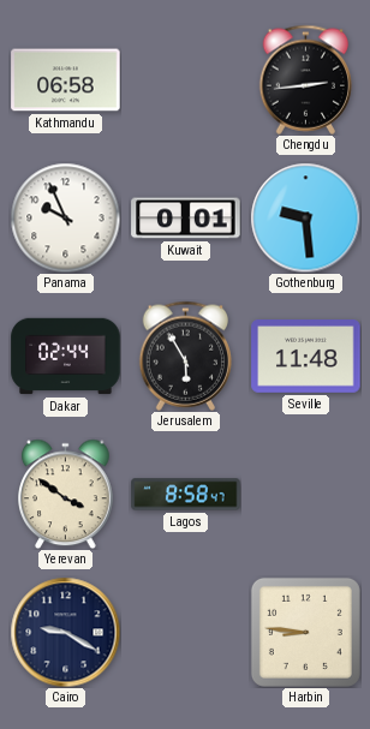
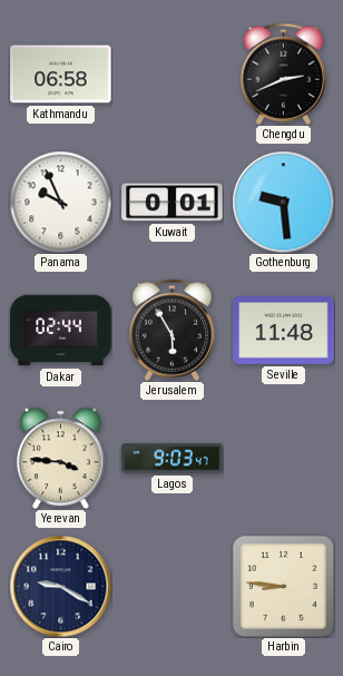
Chengdu: 2:44 -> 2:41 (284, 74)
Yerevan: 3:51 -> 3:46 (61, 458)
Lagos: 8:58 -> 9:03 (173, 459)
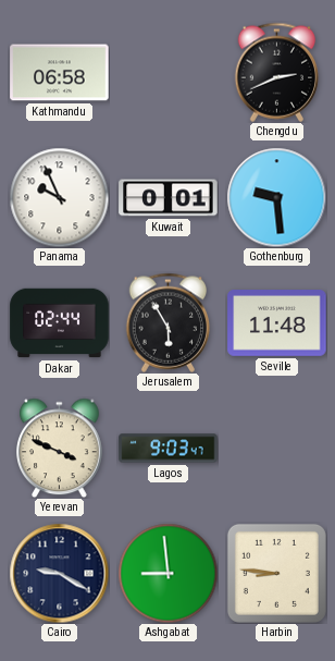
Yerevan: 3:46 -> 3:49 (60, 448)
Ashgabat: none -> 8:59 (167, 573)
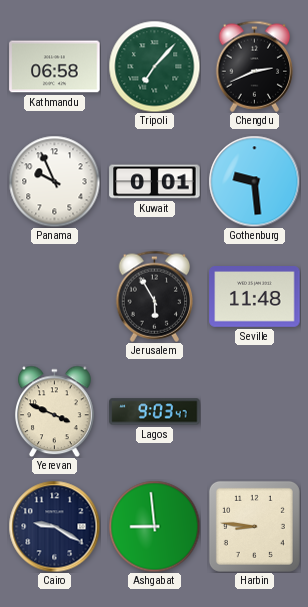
Tripoli: none -> 7:07 (154, 66)
Dakar: 02:44 -> none (60, 323)
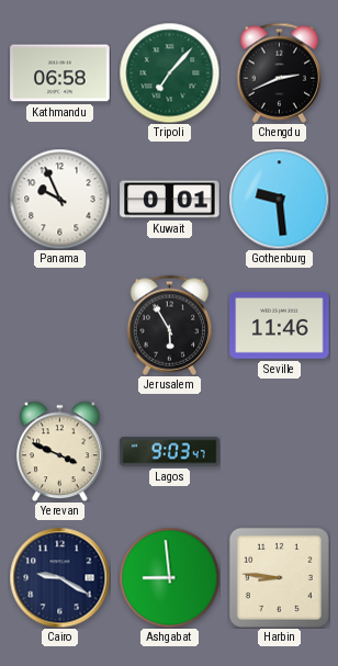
Seville: 11:48 -> 11:46 (280, 326)
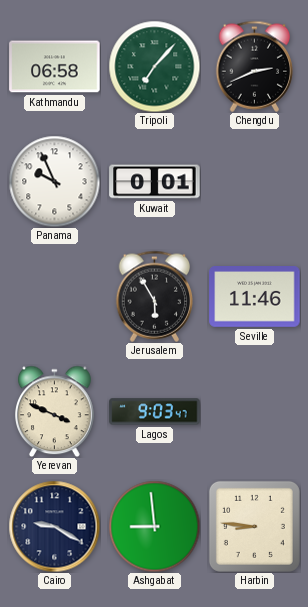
Gothenburg: 9:29 -> none (279, 199)
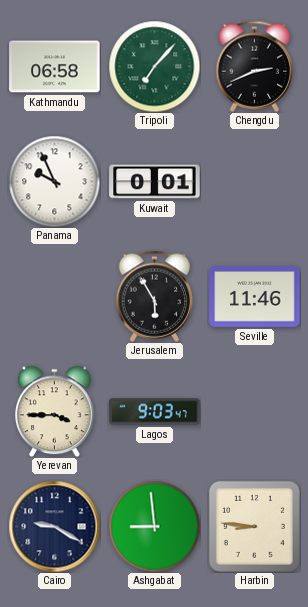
Yerevan: 3:49 -> 3:45 (55, 411)
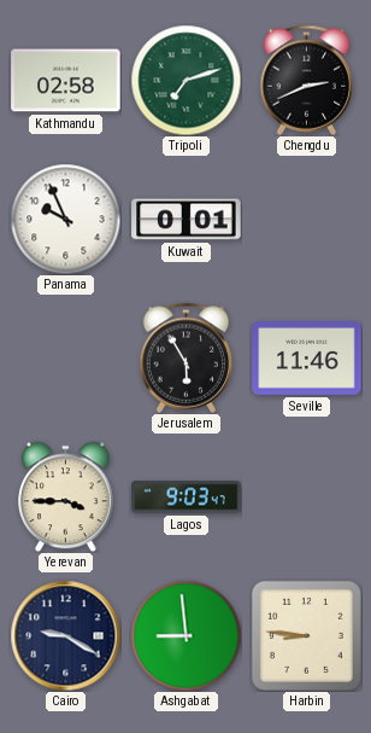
Kathmandu: 06:58 -> 02:58 (66, 81)
Tripoli: 7:07 -> 7:12 (185, 80)
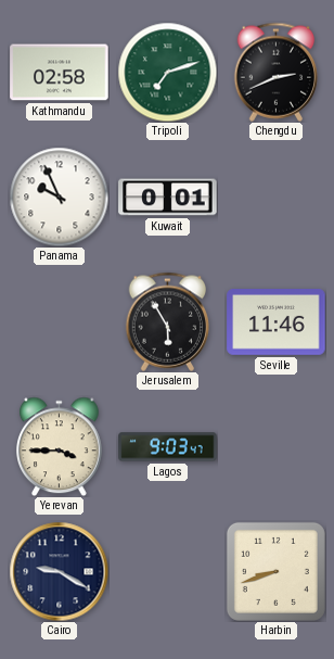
Ashgabat: 8:59 -> none (185, 635)
Harbin: 8:46 -> 8:42 (275, 571)
